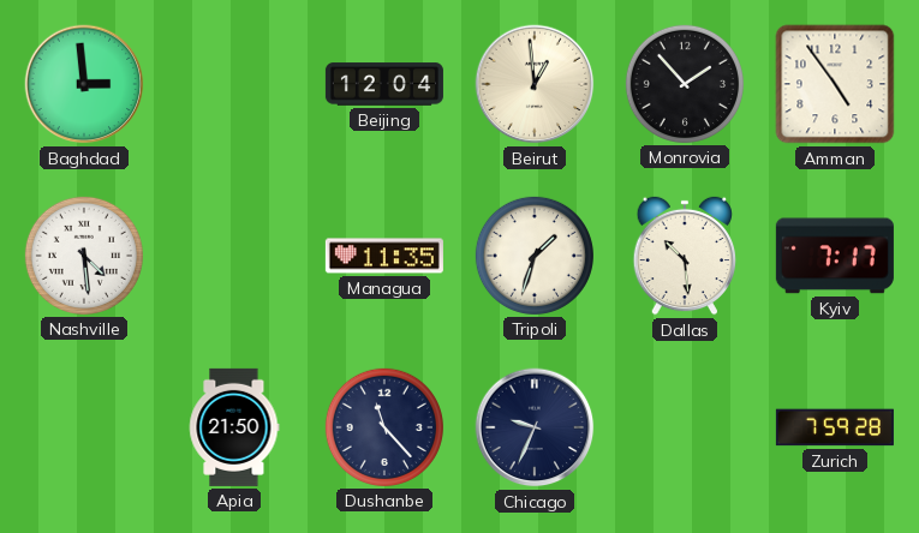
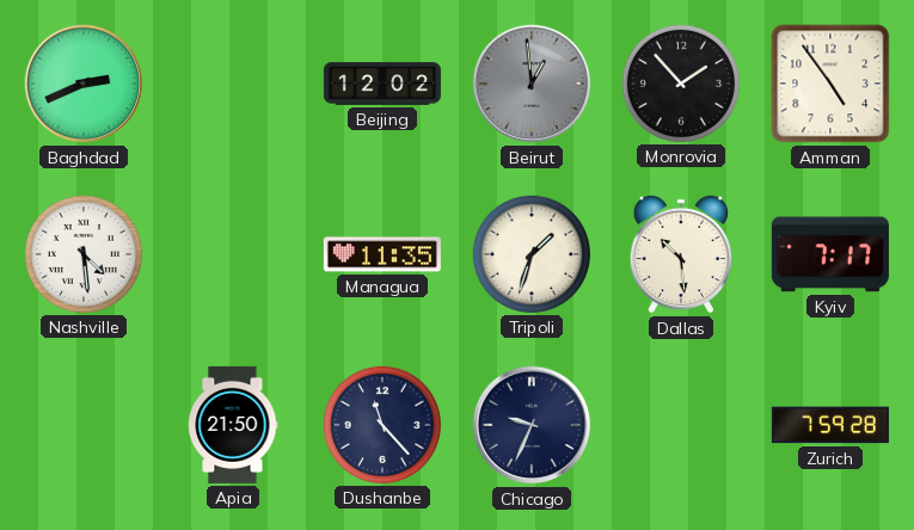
Baghdad: 2:59 -> 2:41 (84, 84)
Beijing: 12:04 -> 12:02 (382, 84)
Beirut dial: cream -> grey (532, 84)
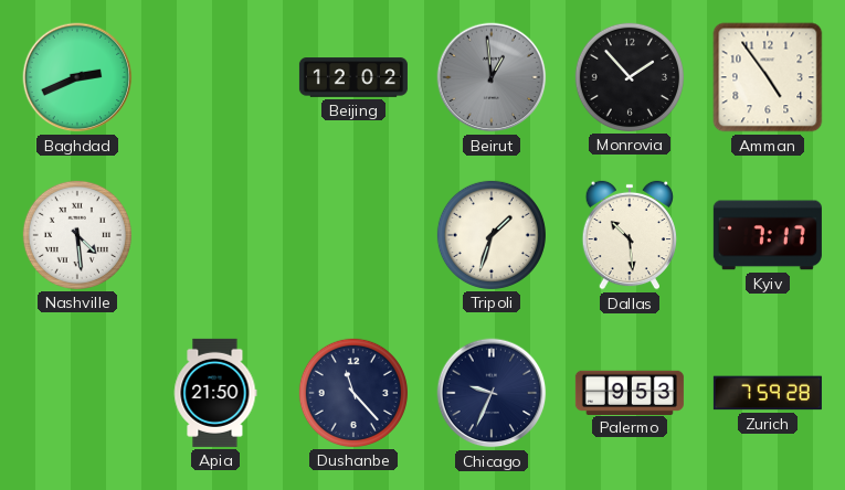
Managua: 11:35 -> none (382, 254)
Palermo: none -> 9:53 (630, 392)
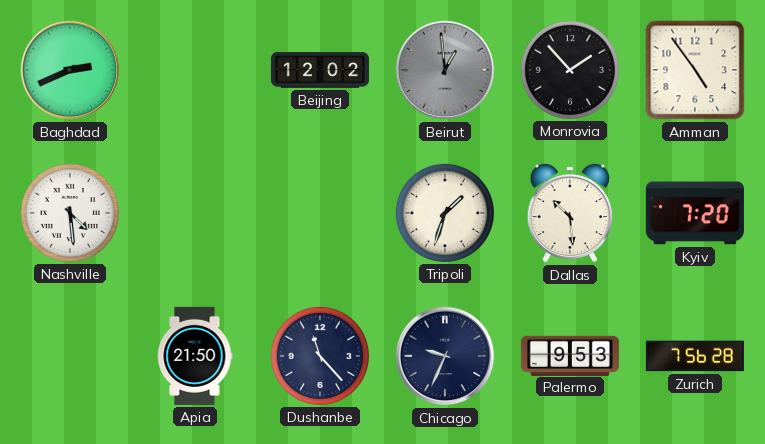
Kyiv: 7:17 -> 7:20 (695, 213)
Zurich: 7:59 -> 7:56 (695, 356)
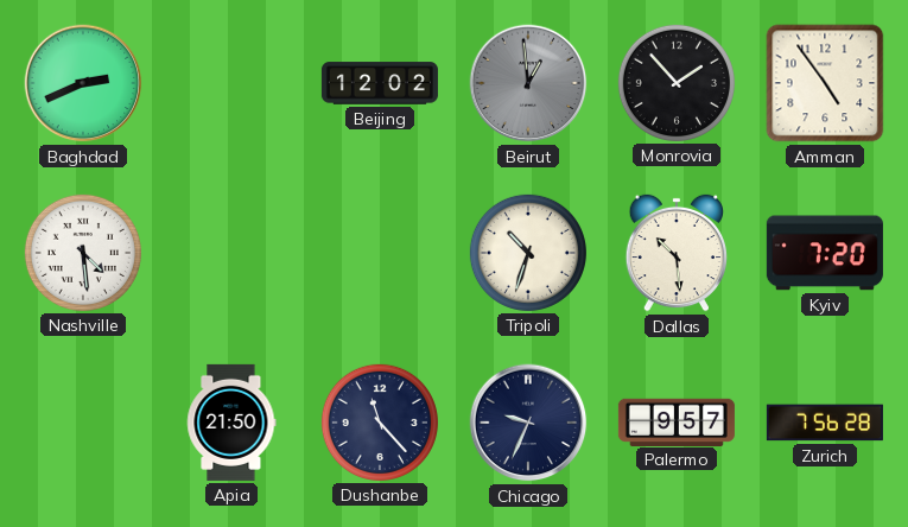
Tripoli: 1:33 -> 10:33 (528, 253)
Palermo: 9:53 -> 9:57 (677, 421)
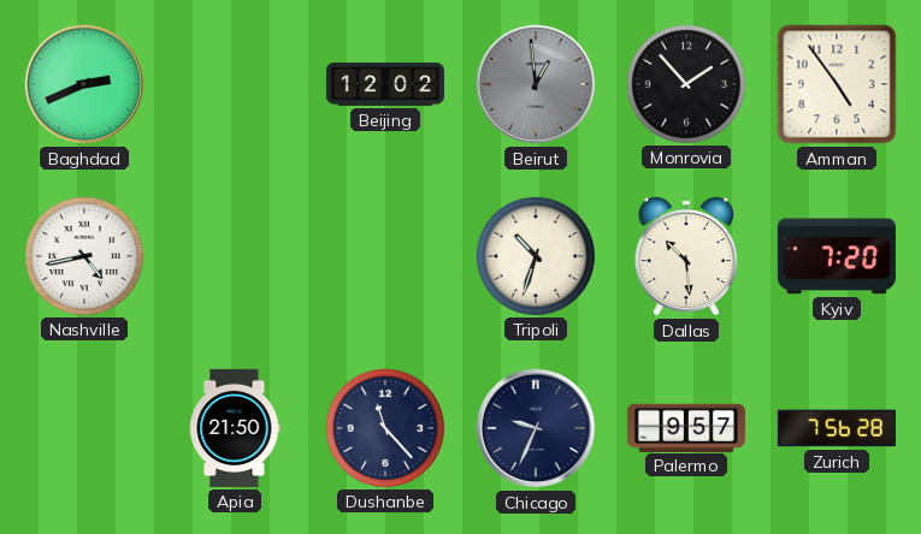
Nashville: 4:29 -> 4:43 (84, 256)
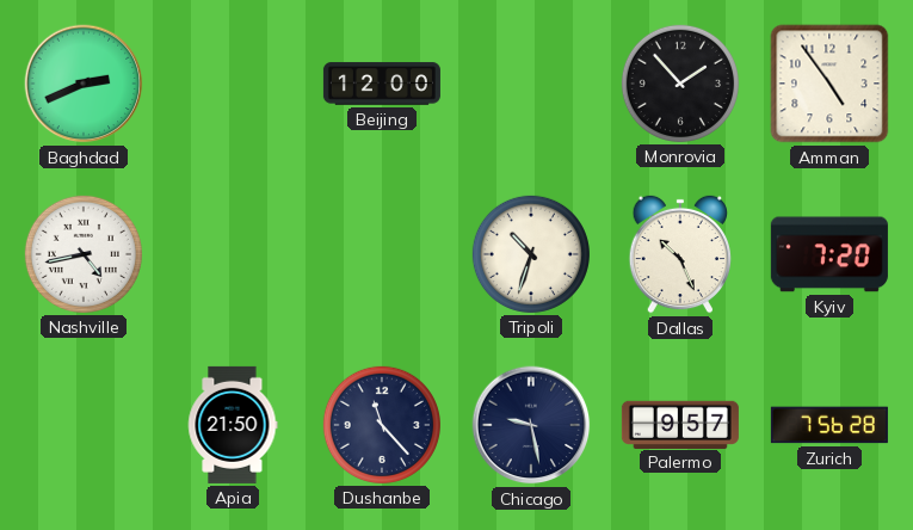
Beijing: 12:02 -> 12:00 (382, 84)
Beirut: 12:59 -> none (536, 84)
Dallas: 10:29 -> 10:26 (679, 254)
Chicago: 9:34 -> 9:28 (531, 425)
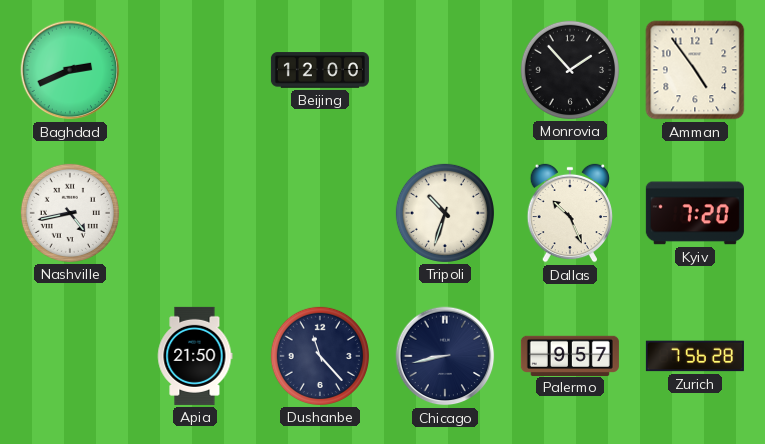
Chicago: 9:28 -> 8:43 (445, 356)
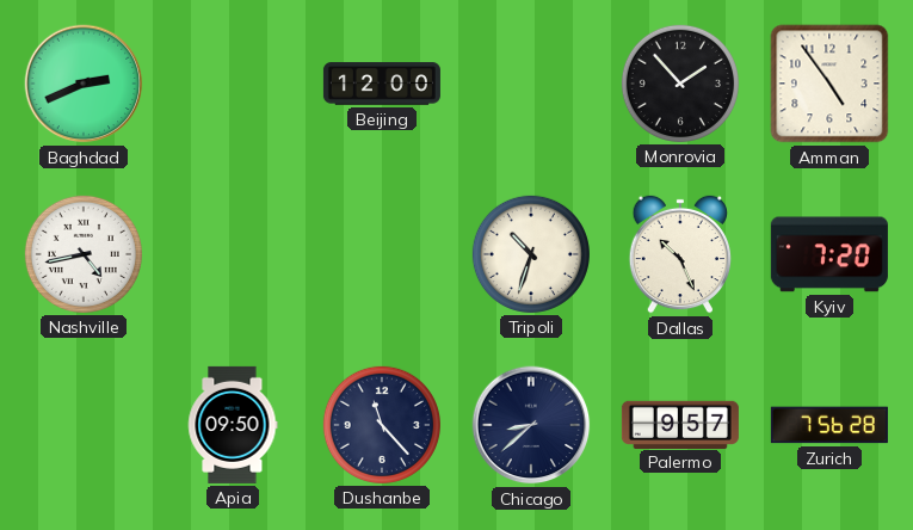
Apia: 21:50 -> 09:50 (233, 425)
Chicago: 8:43 -> 8:38 (531, 425)
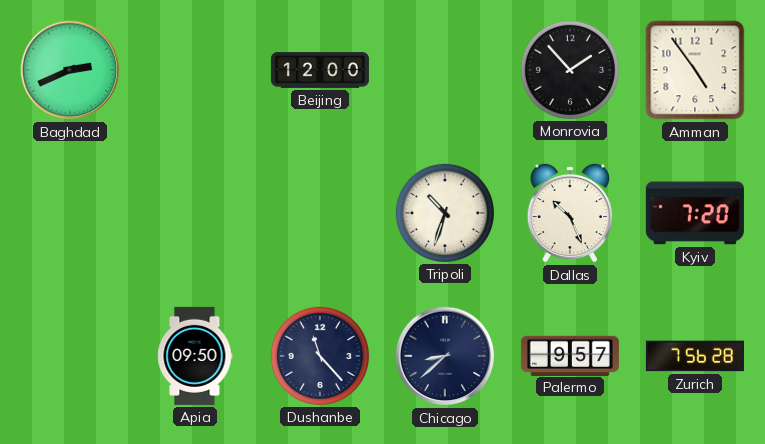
Nashville: 4:43 -> none (84, 254)
